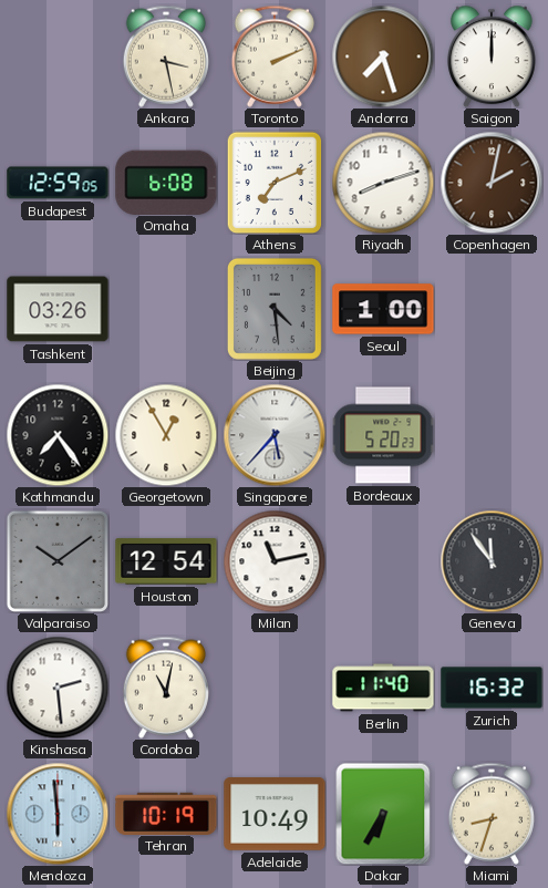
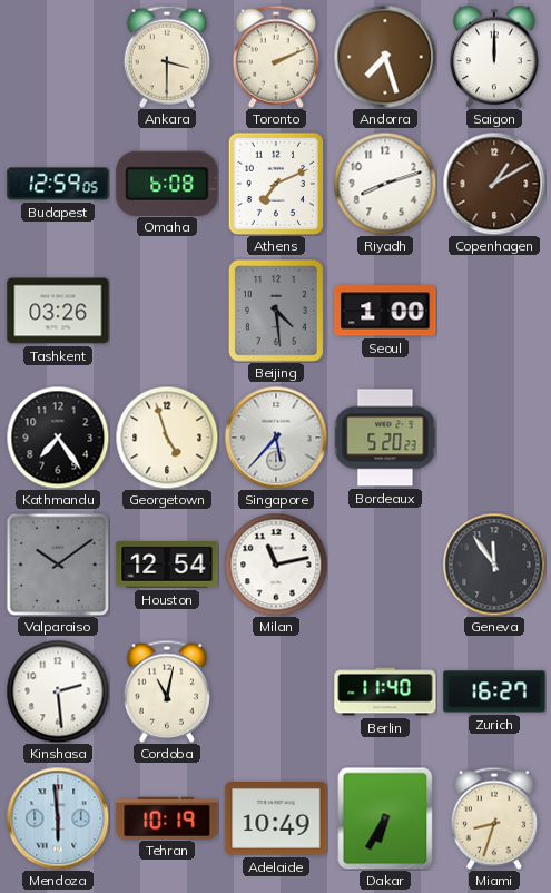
Ankara: 3:28 -> 3:30 (166, 57)
Copenhagen: 2:02 -> 1:10 (494, 184)
Georgetown: 12:55 -> 4:57 (167, 438)
Zurich: 16:32 -> 16:27 (494, 691)
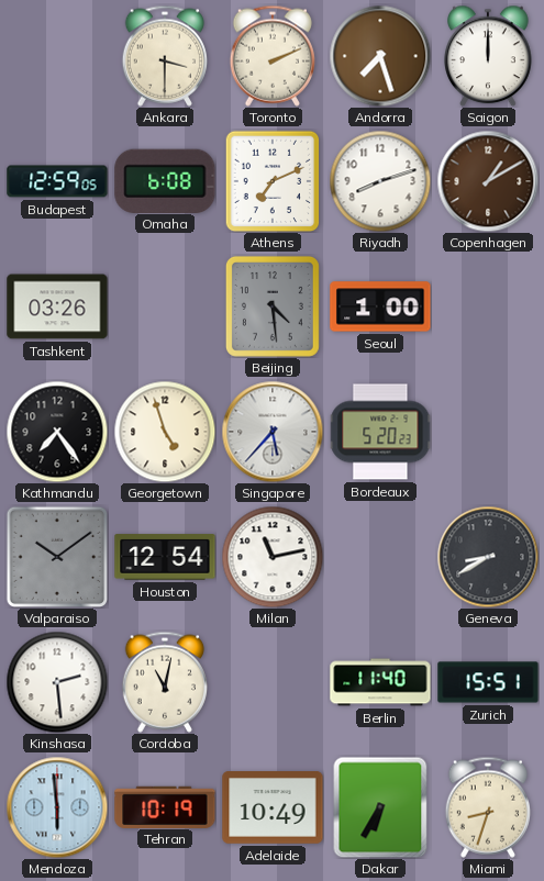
Geneva: 11:54 -> 8:40 (488, 557)
Zurich: 16:27 -> 15:51 (488, 682)
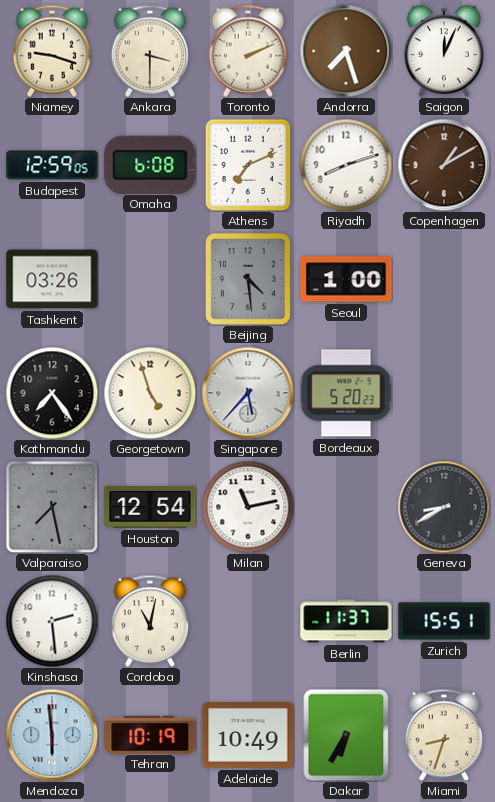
Niamey: none -> 9:18 (51, 51)
Saigon: 12:00 -> 12:04 (444, 51)
Valparaiso: 10:09 -> 7:28 (52, 507)
Berlin: 11:40 -> 11:37 (346, 621)
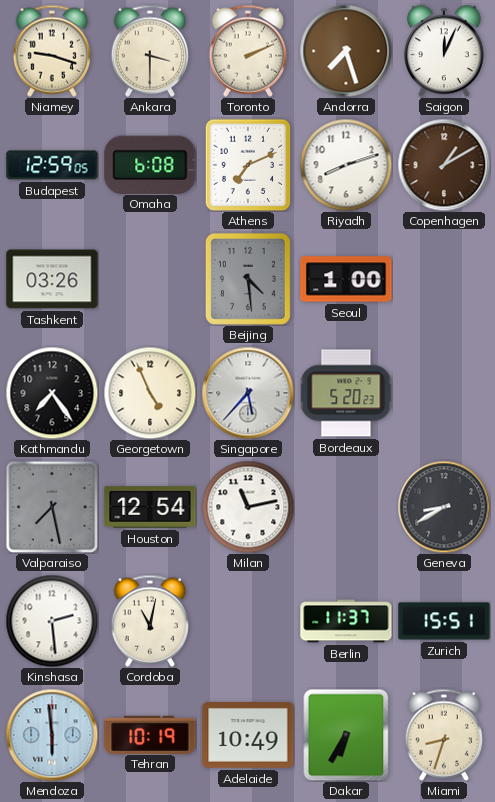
Georgetown: 4:57 -> 4:56 (150, 393)
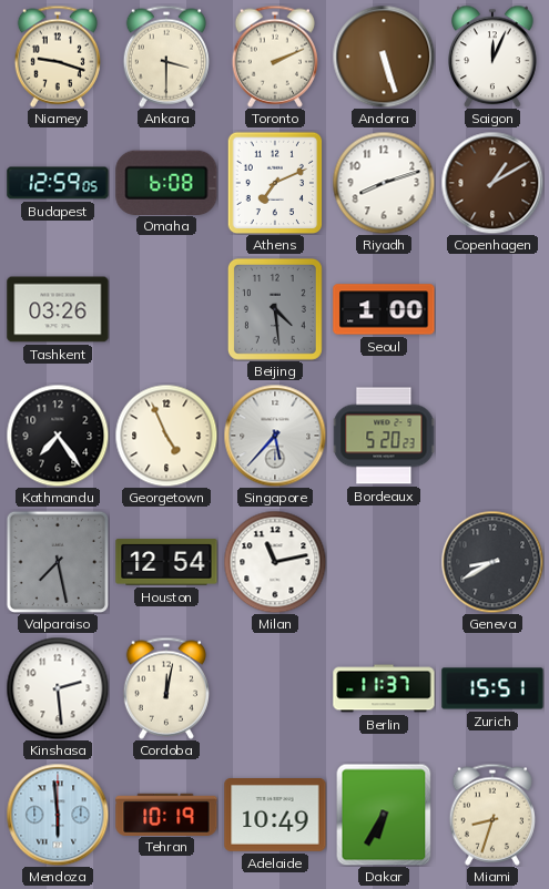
Andorra: 7:27 -> 5:27 (384, 57)
Cordoba: 11:02 -> 12:02 (165, 688)
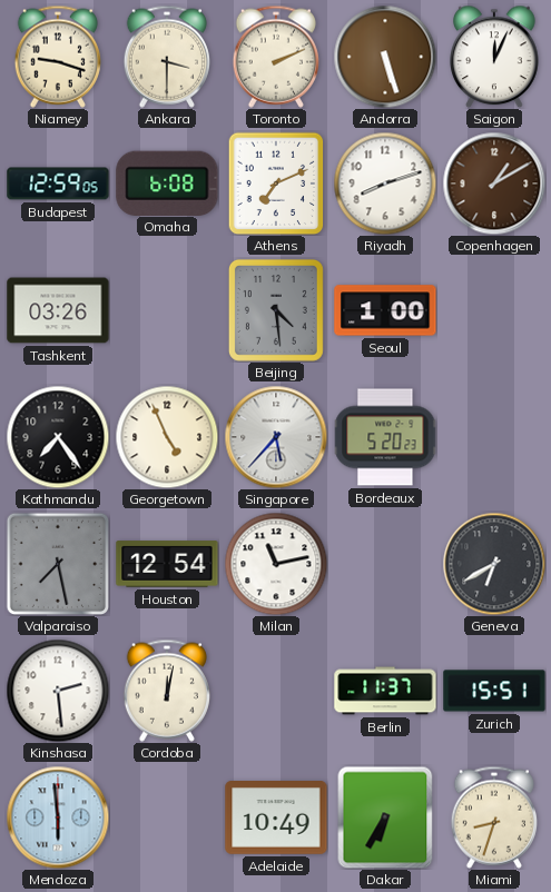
Geneva: 8:40 -> 6:40 (494, 564)
Tehran: 10:19 -> none (166, 814)
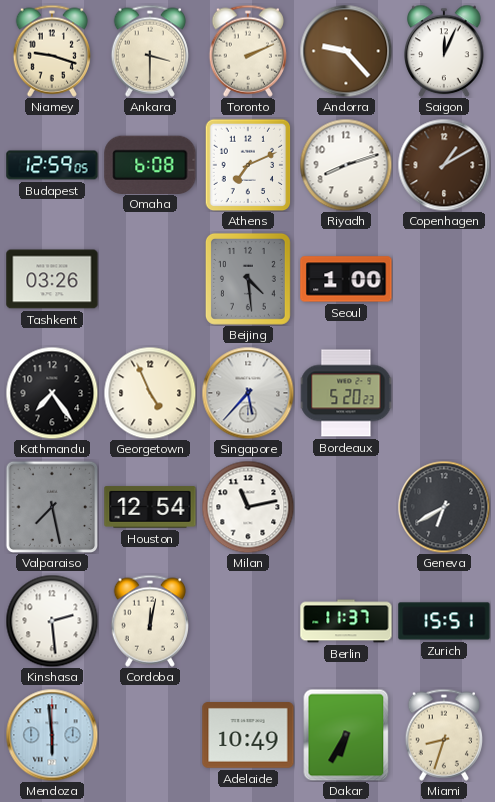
Andorra: 5:27 -> 9:23 (346, 51)
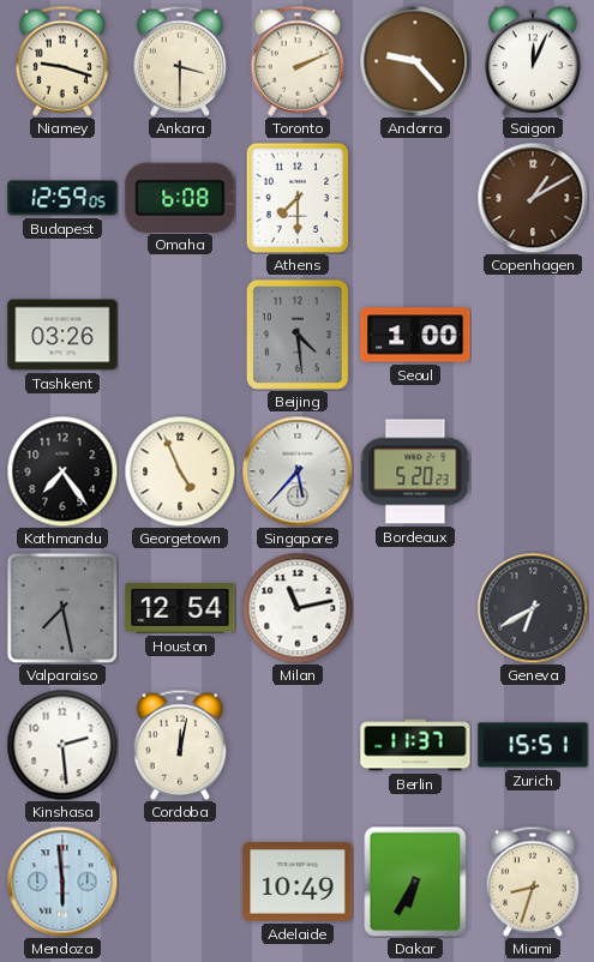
Athens: 7:11 -> 7:30 (298, 198)
Riyadh: 8:12 -> none (346, 165)
